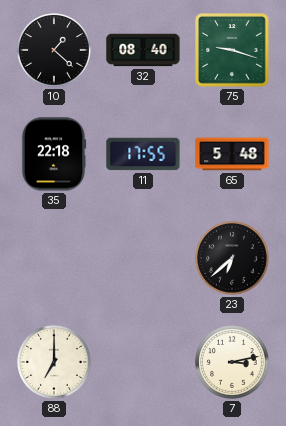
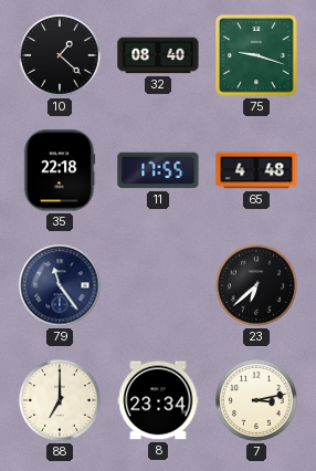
65: 5:48 -> 4:48 (256, 170)
79: none -> 11:24 (60, 285)
8: none -> 23:34 (158, 400)
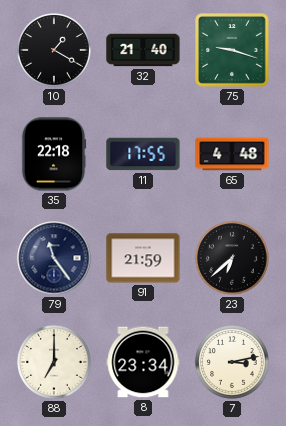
10: 1:22 -> 1:20 (55, 51)
32: 08:40 -> 21:40 (143, 50)
91: none -> 21:59 (143, 258)
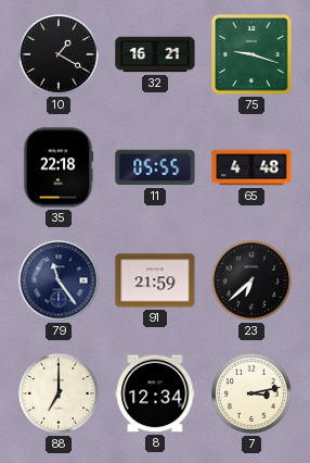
32: 21:40 -> 16:21 (155, 54)
11: 17:55 -> 05:55 (155, 167)
8: 23:34 -> 12:34 (155, 393)
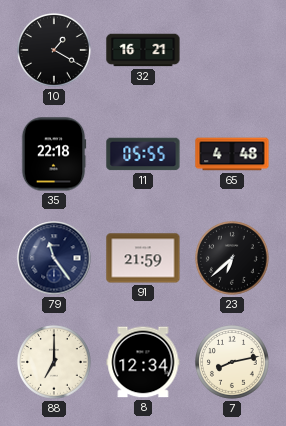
75: 9:18 -> none (251, 54)
7: 3:13 -> 8:13 (233, 363)
